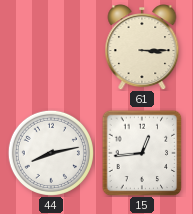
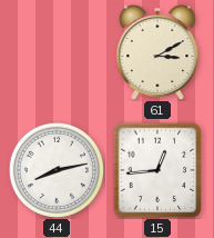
61: 3:15 -> 3:10 (157, 53)
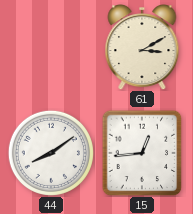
44: 8:13 -> 8:09 (51, 153)
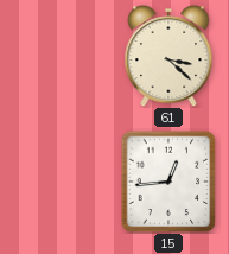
61: 3:10 -> 3:22 (168, 57)
44: 8:09 -> none (51, 153)
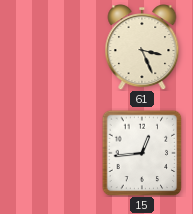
61: 3:22 -> 3:26 (142, 48)
